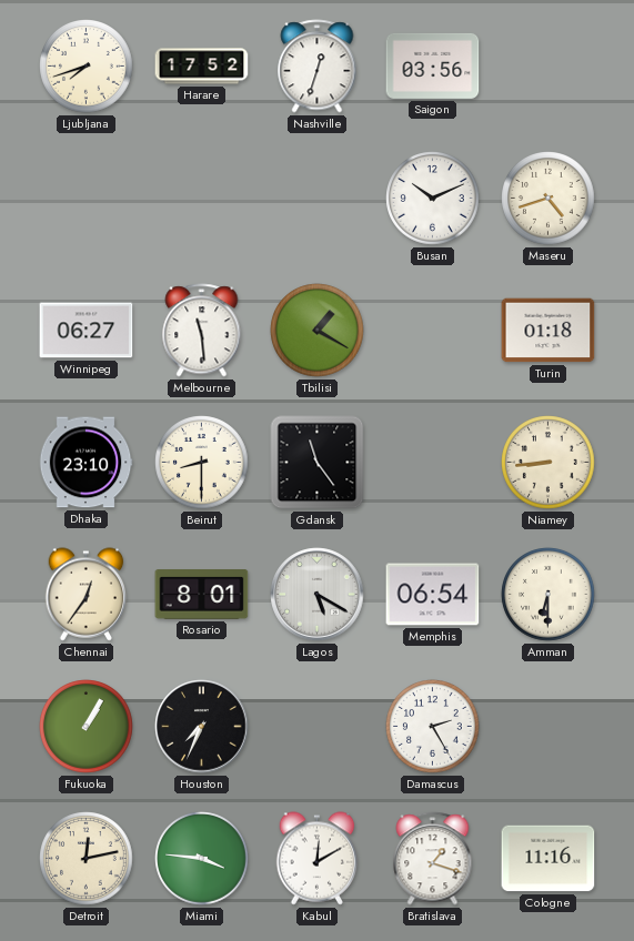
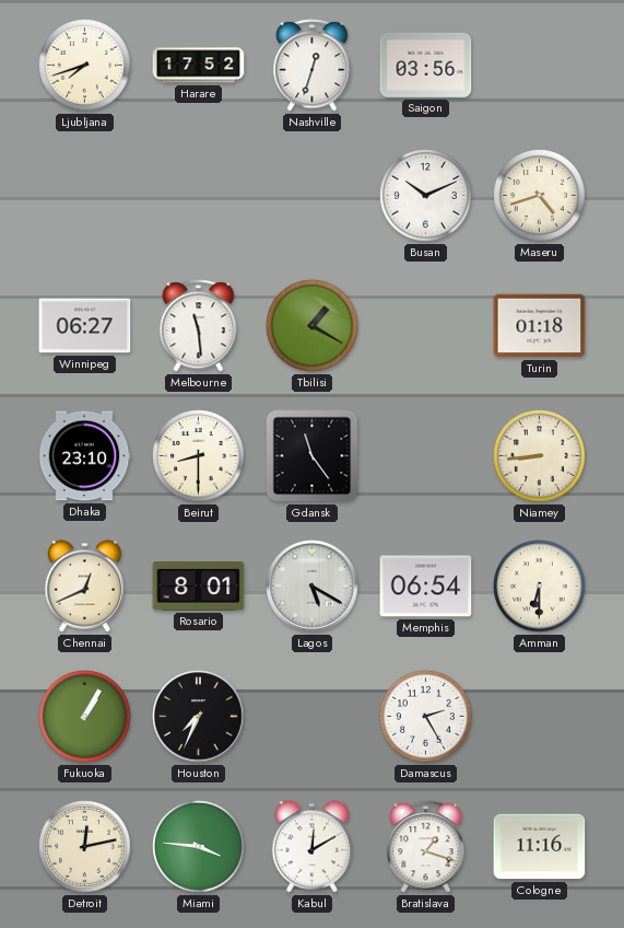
Chennai: 12:36 -> 12:41 (85, 587)
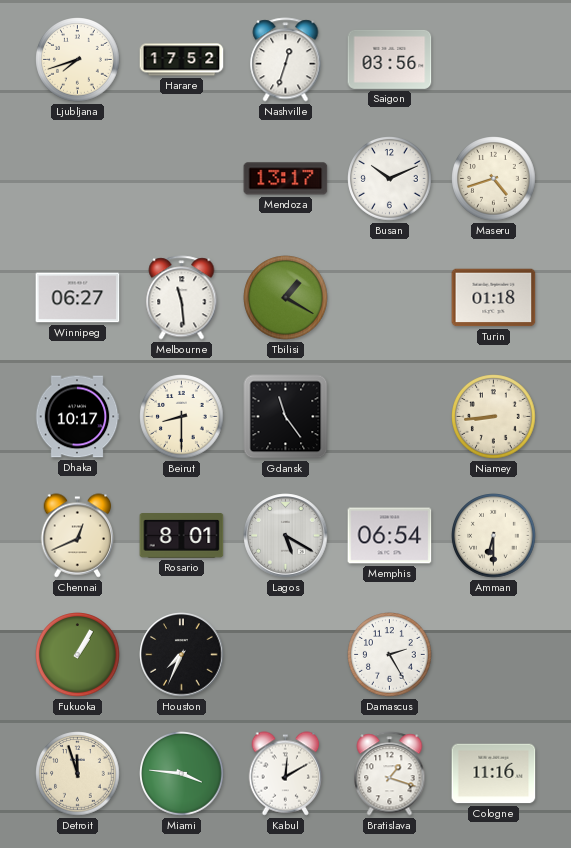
Mendoza: none -> 13:17 (286, 179)
Dhaka: 23:10 -> 10:17 (77, 417)
Detroit: 12:13 -> 11:57 (78, 774)
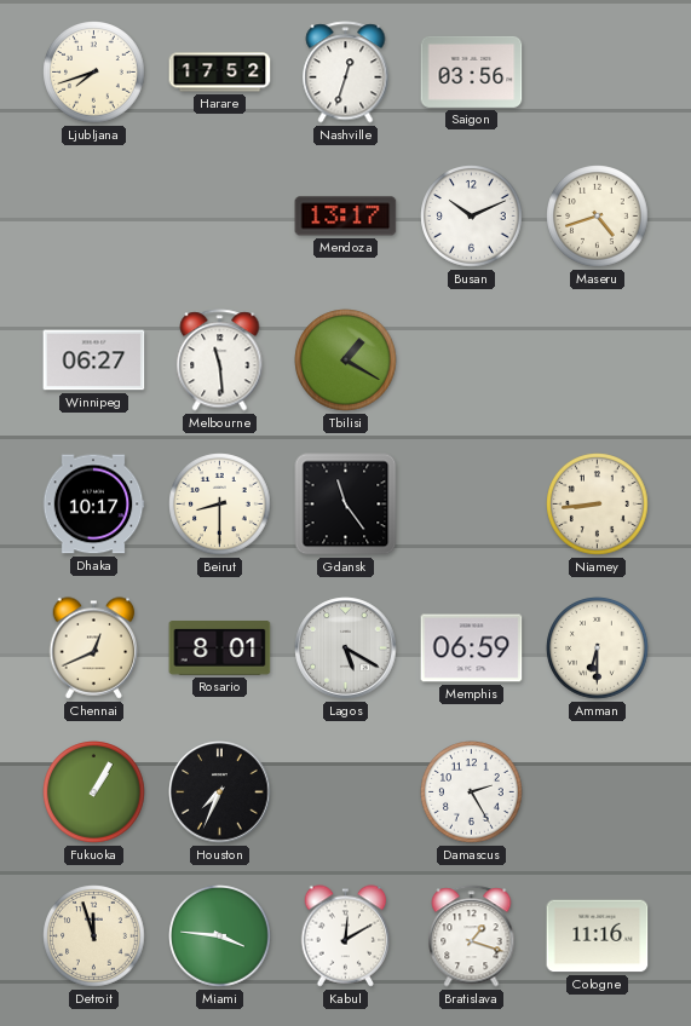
Turin: 01:18 -> none (494, 298)
Memphis: 06:54 -> 06:59 (472, 649)
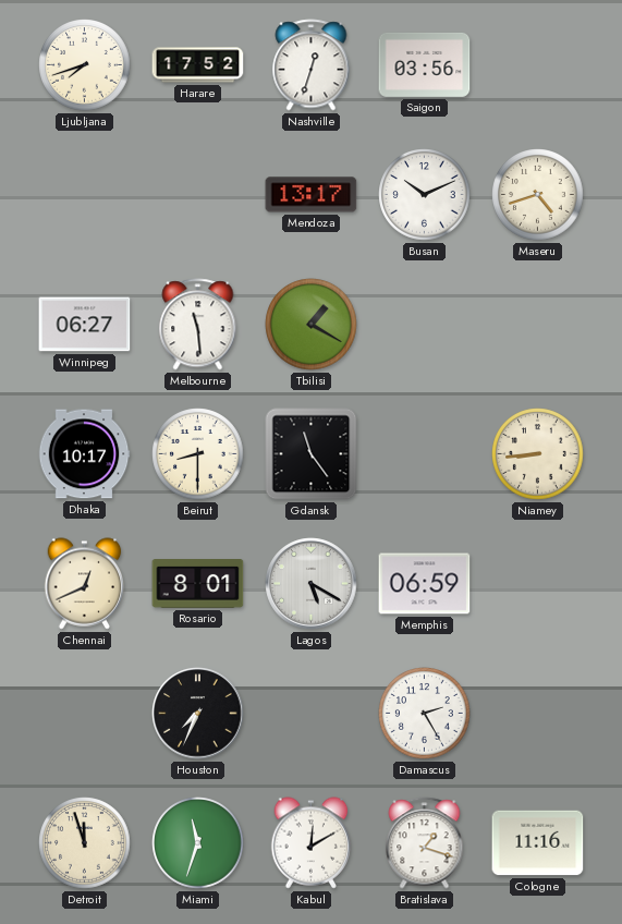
Amman: 6:30 -> none (598, 649)
Fukuoka: 1:05 -> none (94, 792)
Miami: 3:46 -> 11:33 (198, 843)
